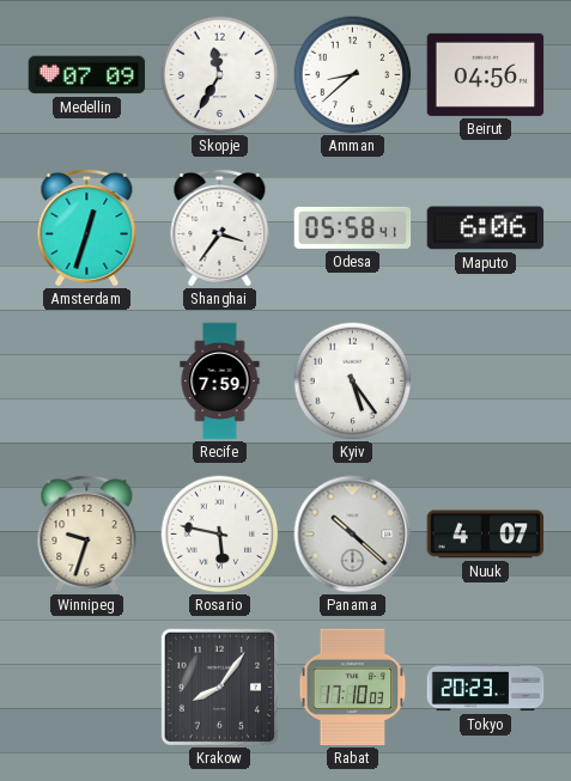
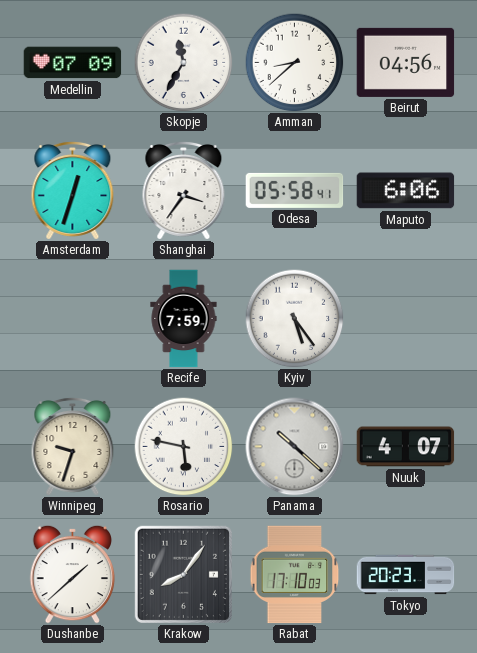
Dushanbe: none -> 1:38 (73, 574)
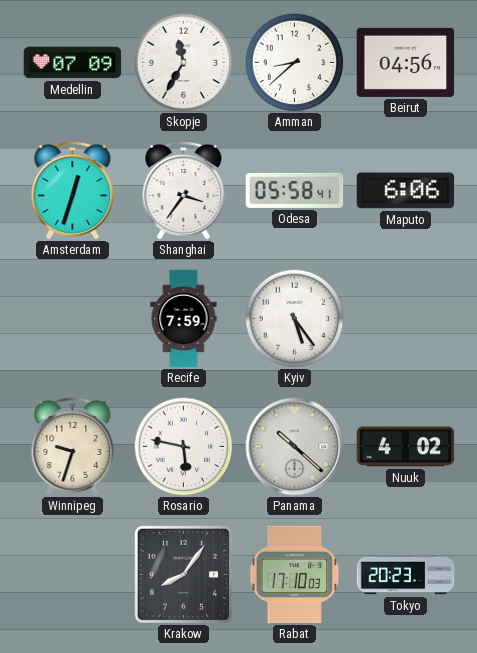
Nuuk: 4:07 -> 4:02 (406, 447)
Dushanbe: 1:38 -> none (73, 574)
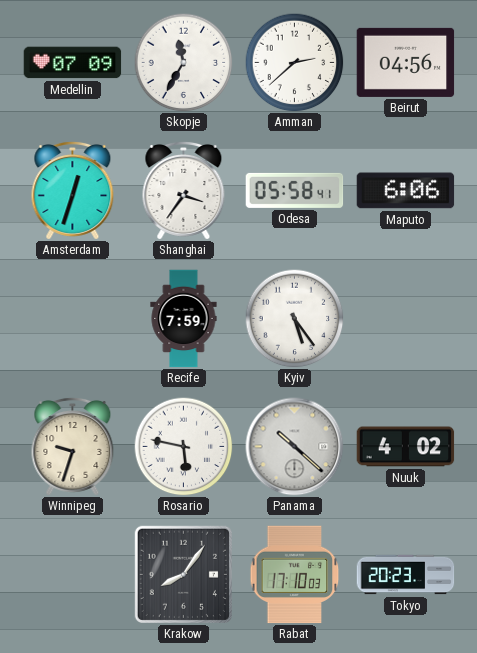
Amman: 8:38 -> 2:38 (295, 63)
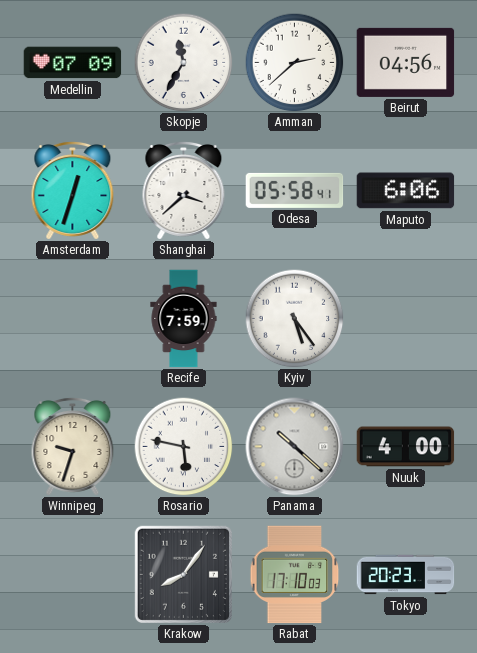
Shanghai: 3:36 -> 3:38 (184, 190)
Nuuk: 4:02 -> 4:00 (406, 447)
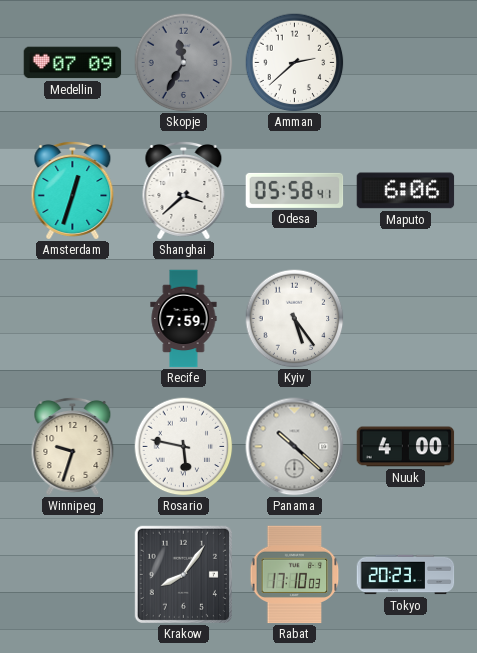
Skopje dial: white -> grey (184, 63)
Beirut: 04:56 -> none (406, 62)
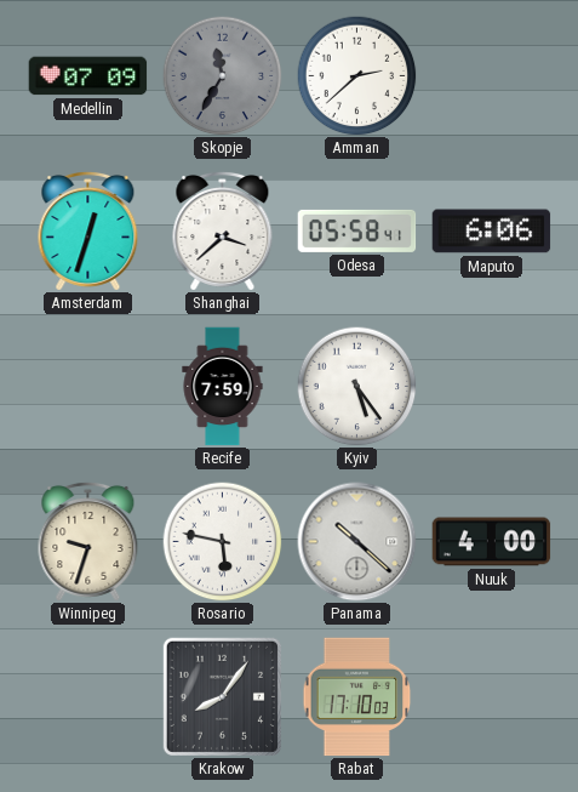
Tokyo: 20:23 -> none (406, 575)
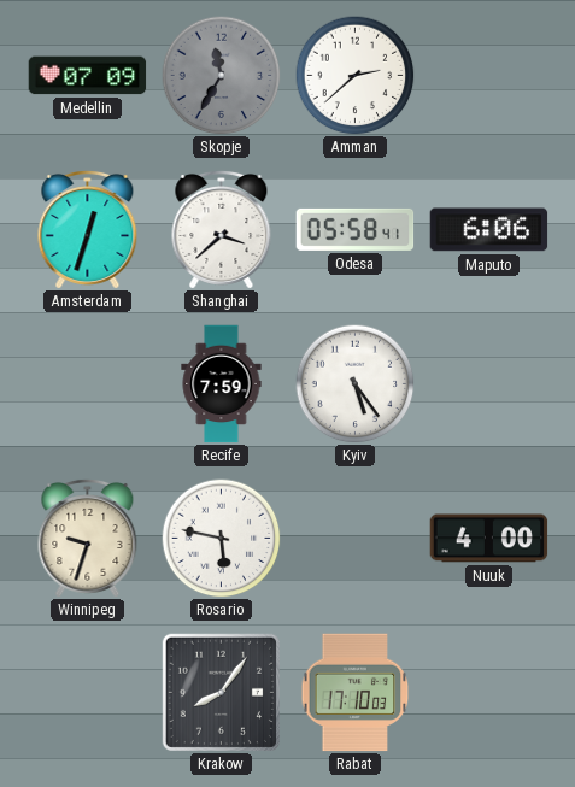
Panama: 10:22 -> none (357, 542)
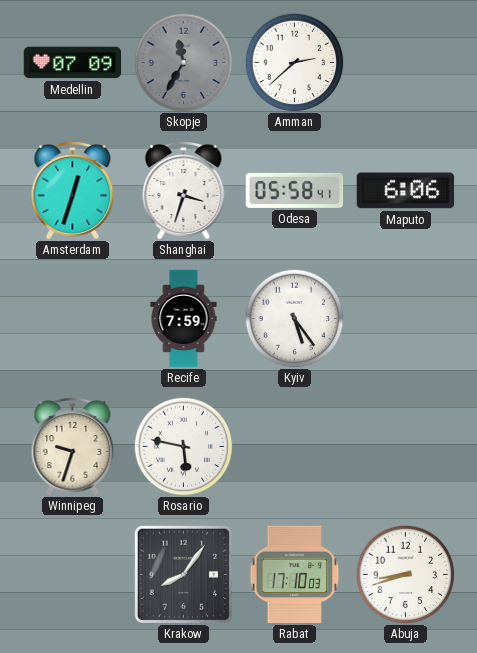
Shanghai: 3:38 -> 3:33 (184, 190)
Nuuk: 4:00 -> none (489, 539)
Abuja: none -> 8:42 (406, 575)
